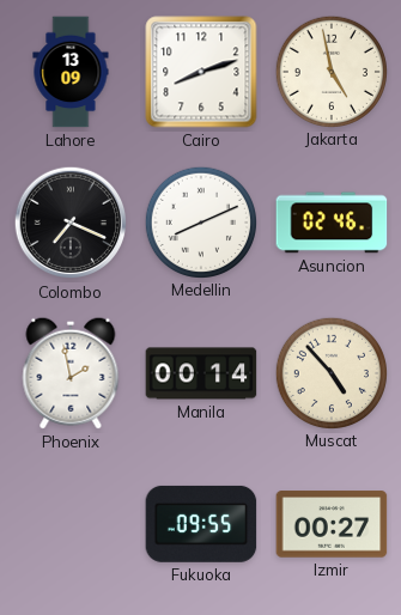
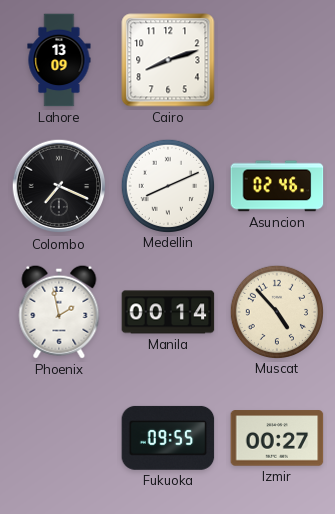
Jakarta: 4:58 -> none (330, 71)
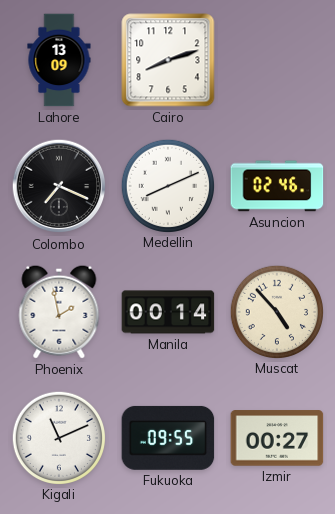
Kigali: none -> 11:11 (58, 437)
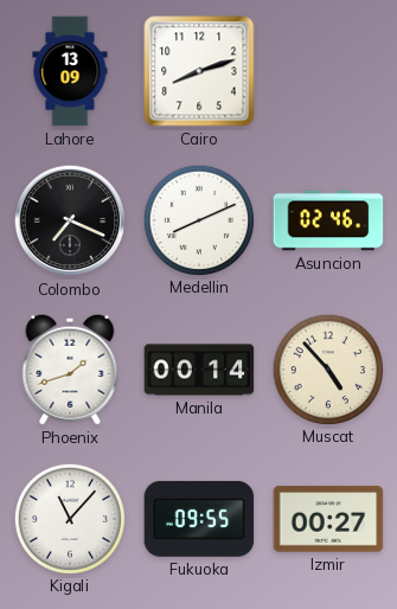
Phoenix: 1:58 -> 1:42 (70, 370)
Kigali: 11:11 -> 11:07 (69, 518)
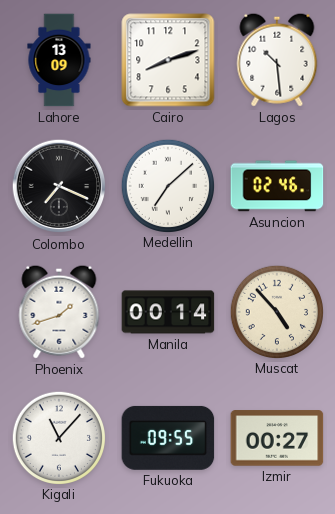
Lagos: none -> 10:29 (277, 60)
Medellin: 8:11 -> 7:08 (167, 185)
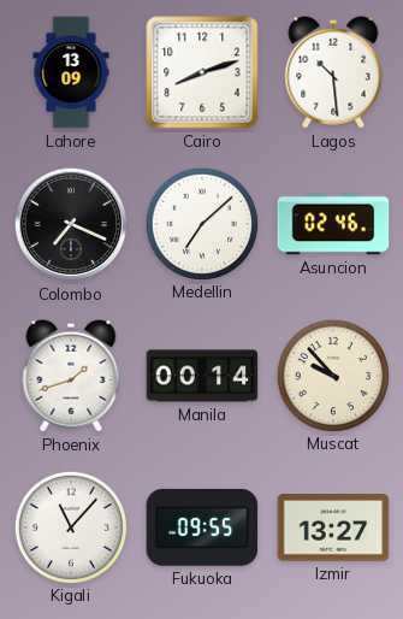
Muscat: 4:53 -> 9:53 (332, 375)
Izmir: 00:27 -> 13:27 (333, 527)
